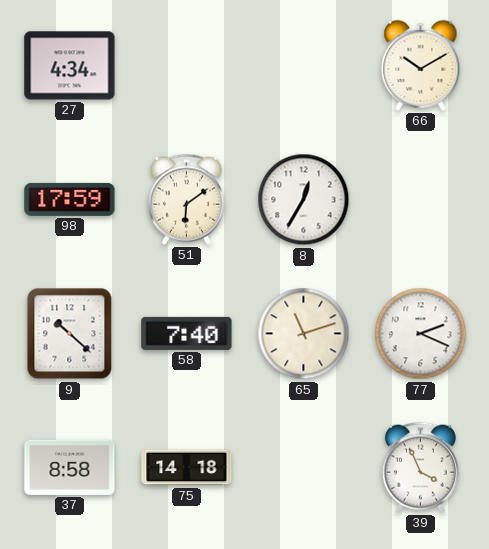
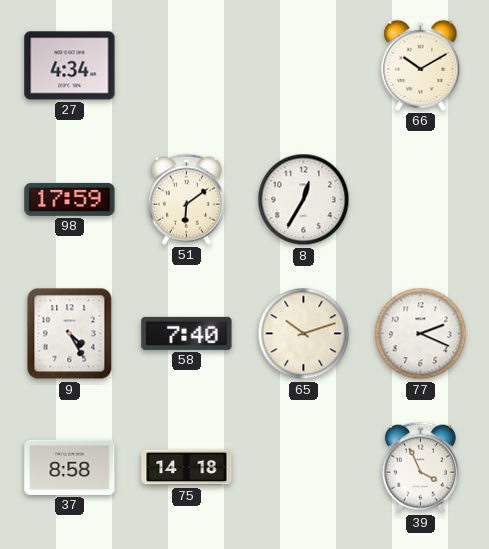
9: 10:22 -> 4:25 (70, 334)
65: 11:12 -> 10:12 (304, 334)
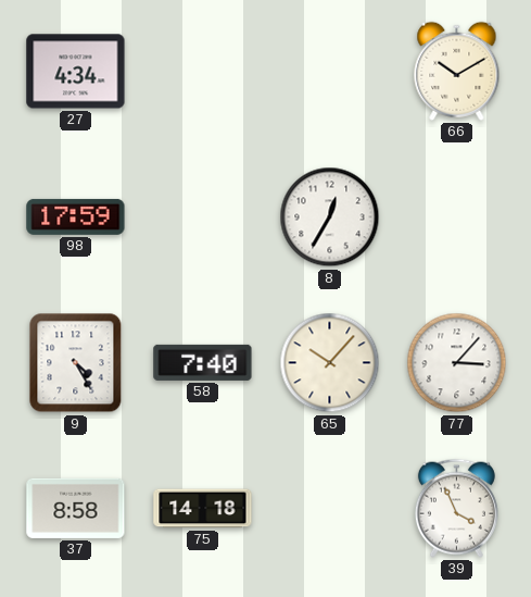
51: 6:09 -> none (186, 199)
65: 10:12 -> 10:07 (330, 363)
77: 2:19 -> 3:07 (457, 363)
